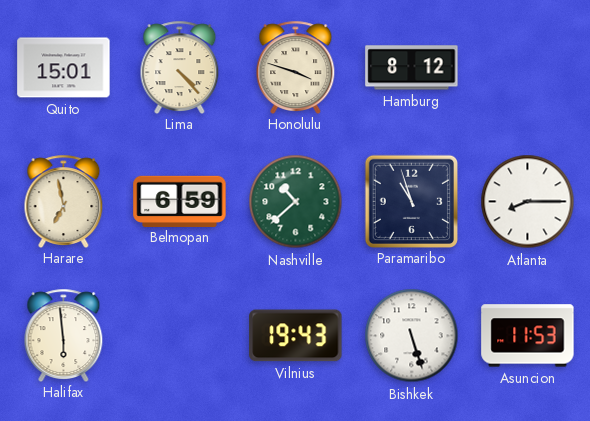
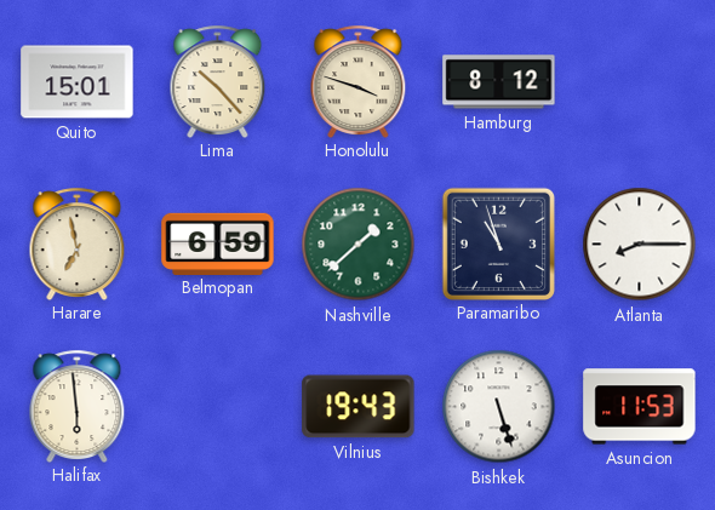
Lima: 4:23 -> 10:23 (218, 81)
Nashville: 10:38 -> 1:38 (359, 245)
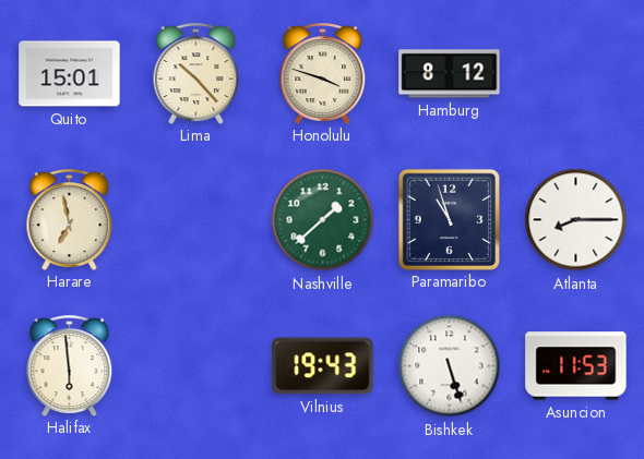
Belmopan: 6:59 -> none (218, 243)
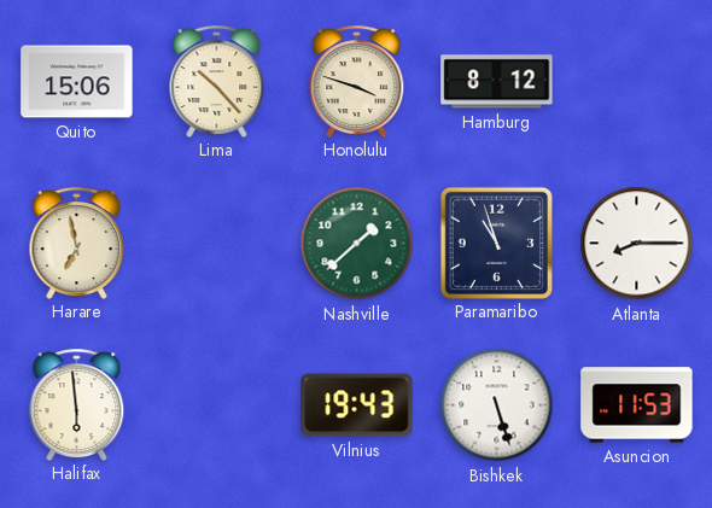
Quito: 15:01 -> 15:06 (77, 82)
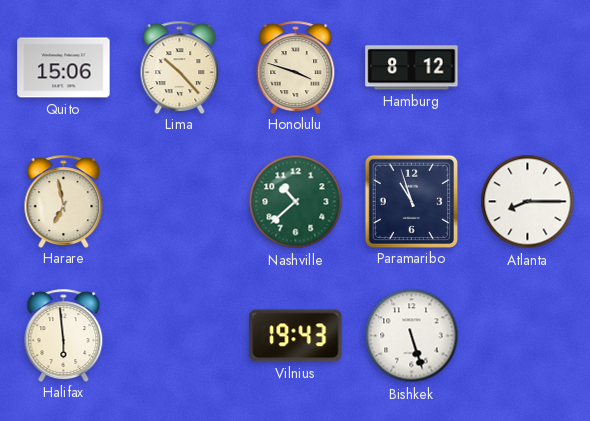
Nashville: 1:38 -> 10:38 (296, 202)
Asuncion: 11:53 -> none (637, 405)
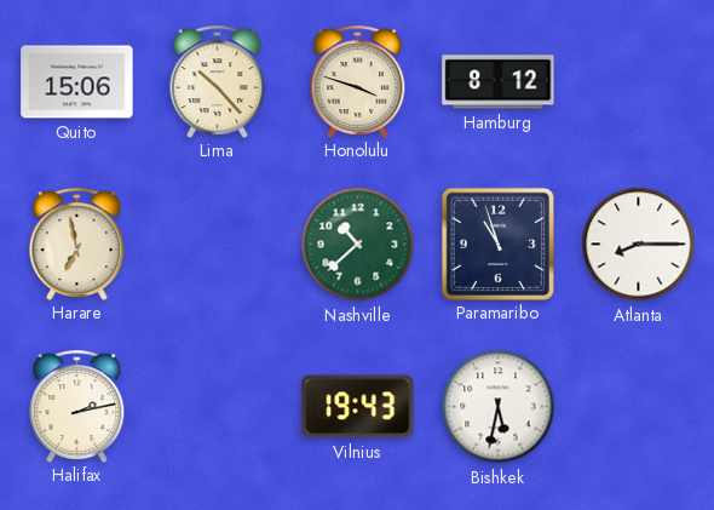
Halifax: 5:59 -> 2:13 (77, 406)
Bishkek: 5:27 -> 5:32 (499, 407)
